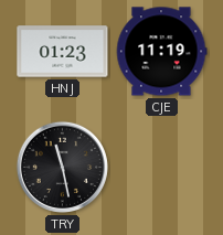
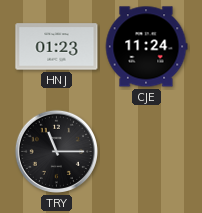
CJE: 11:19 -> 11:24 (146, 47)
TRY: 11:28 -> 11:15 (56, 151)
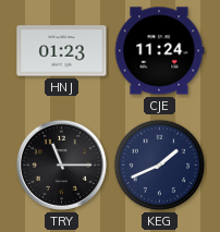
KEG: none -> 1:41 (160, 166)
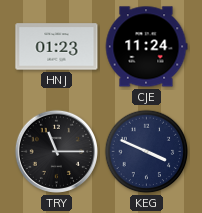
KEG: 1:41 -> 3:49 (147, 152)
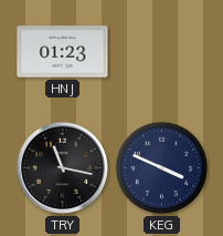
CJE: 11:24 -> none (146, 47)
TRY: 11:15 -> 11:17 (62, 167)
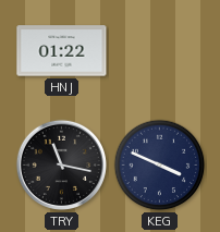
HNJ: 01:23 -> 01:22 (62, 51)
